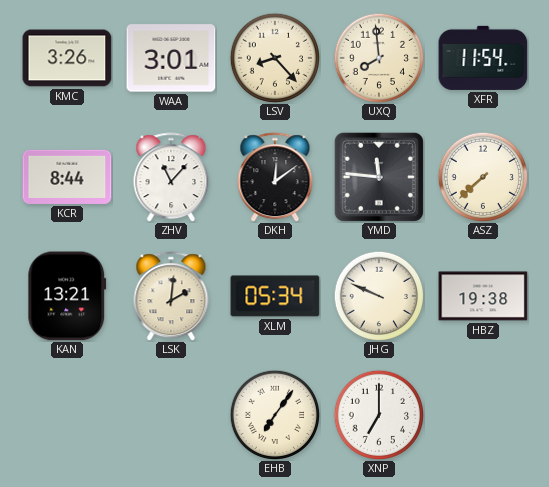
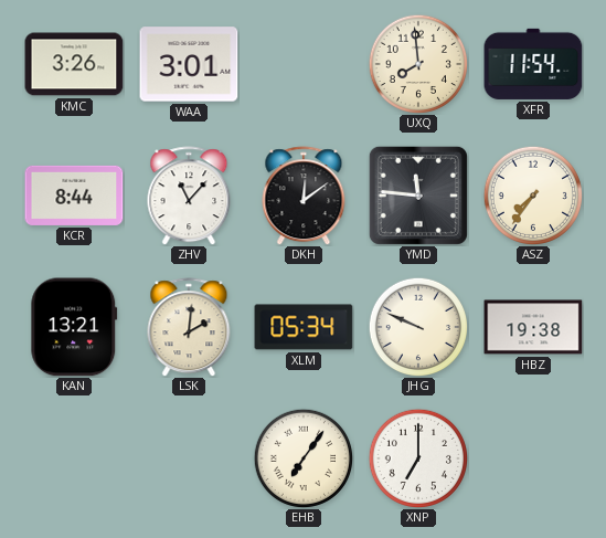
LSV: 8:23 -> none (274, 57)
ASZ: 7:38 -> 7:36 (532, 194)
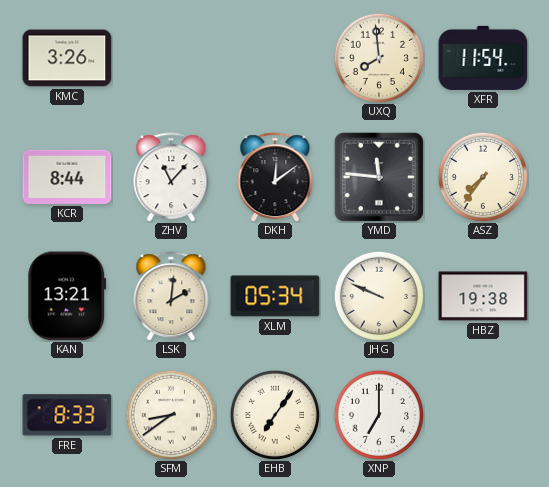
WAA: 3:01 -> none (189, 64)
FRE: none -> 8:33 (67, 415)
SFM: none -> 8:39 (170, 414)
